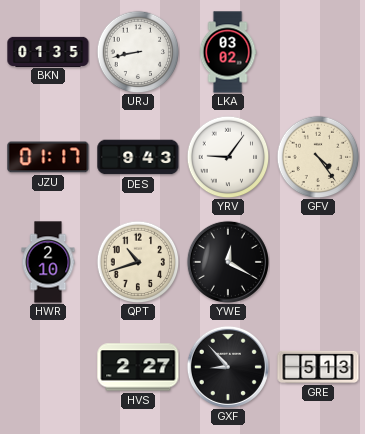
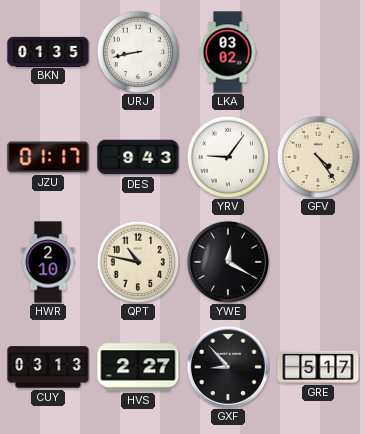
QPT: 10:42 -> 10:47 (138, 262)
CUY: none -> 03:13 (48, 367)
GRE: 5:13 -> 5:17 (318, 367)
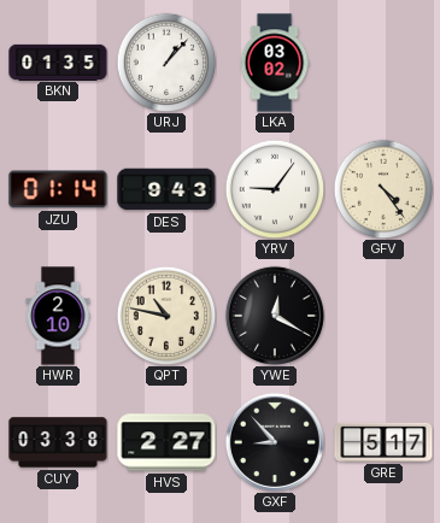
URJ: 8:43 -> 1:07 (166, 63)
JZU: 01:17 -> 01:14 (58, 189)
CUY: 03:13 -> 03:38 (58, 442)
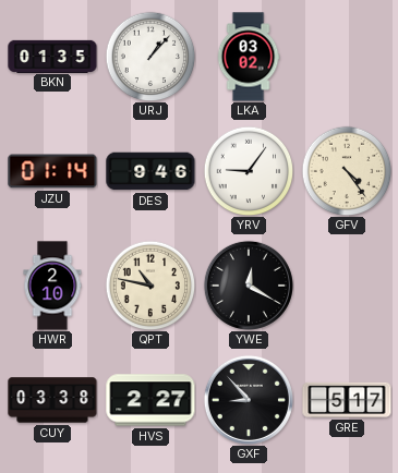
DES: 9:43 -> 9:46 (150, 171)
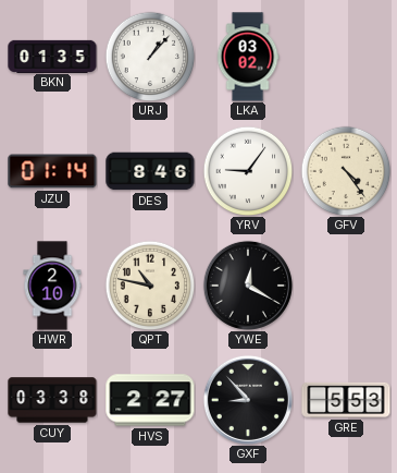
DES: 9:46 -> 8:46 (150, 171)
GRE: 5:17 -> 5:53 (346, 400)
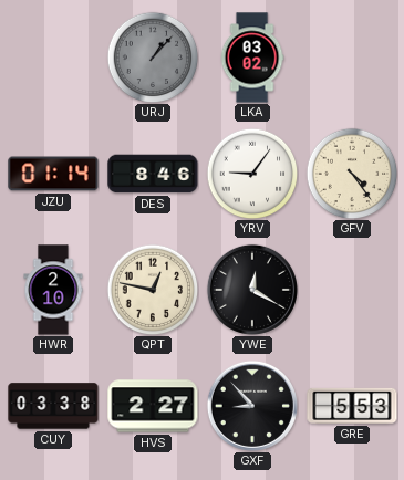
BKN: 01:35 -> none (52, 56)
URJ dial: white -> grey (153, 58)
QPT: 10:47 -> 12:47 (153, 290)
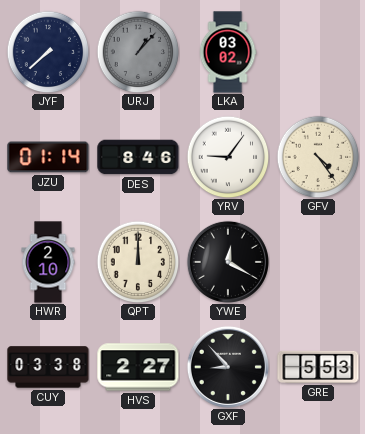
JYF: none -> 7:38 (48, 52)
QPT: 12:47 -> 12:00 (138, 262)
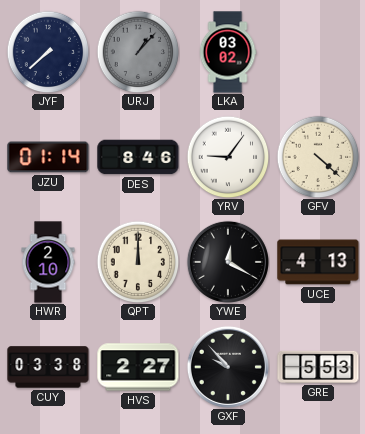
GFV: 4:24 -> 4:22 (318, 157)
UCE: none -> 4:13 (318, 262)
GXF: 8:53 -> 9:53 (228, 367)
